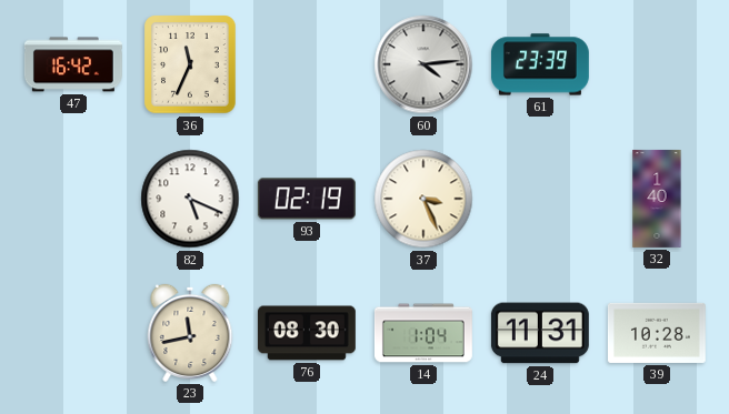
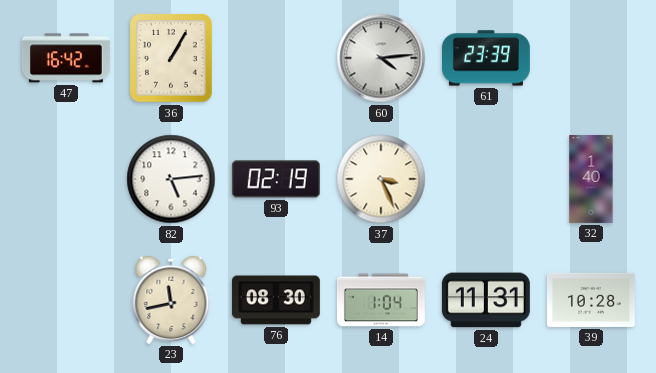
36: 11:34 -> 1:05 (171, 58)
82: 5:19 -> 5:14 (171, 179)
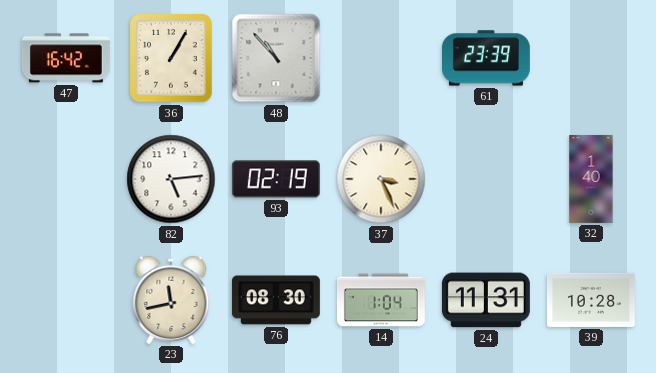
48: none -> 10:53 (276, 58)
60: 4:14 -> none (381, 58)
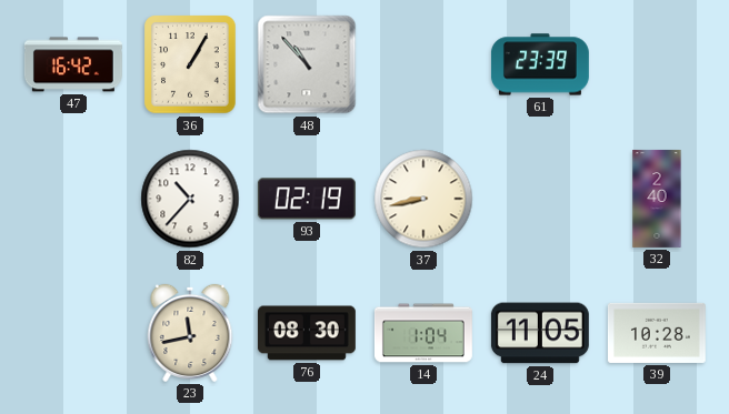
82: 5:14 -> 10:37 (190, 199)
37: 3:26 -> 8:43 (423, 199)
32: 1:40 -> 2:40 (657, 199)
24: 11:31 -> 11:05 (540, 333)
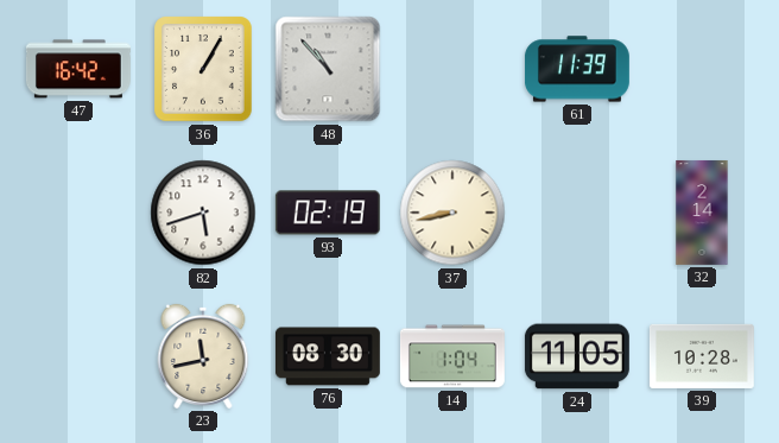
61: 23:39 -> 11:39 (577, 69)
82: 10:37 -> 5:42 (203, 213)
32: 2:40 -> 2:14 (702, 213)
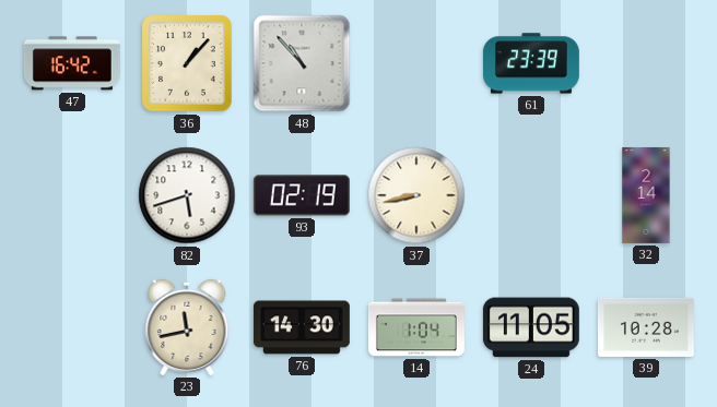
36: 1:05 -> 1:07 (187, 63)
61: 11:39 -> 23:39 (531, 63)
76: 08:30 -> 14:30 (302, 327)
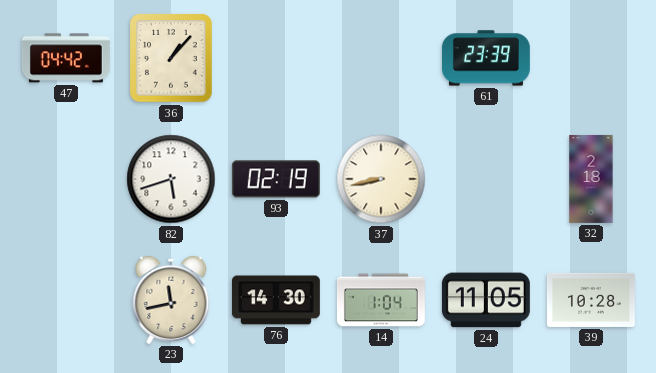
47: 16:42 -> 04:42 (66, 58)
48: 10:53 -> none (302, 63)
32: 2:14 -> 2:18 (591, 179)
